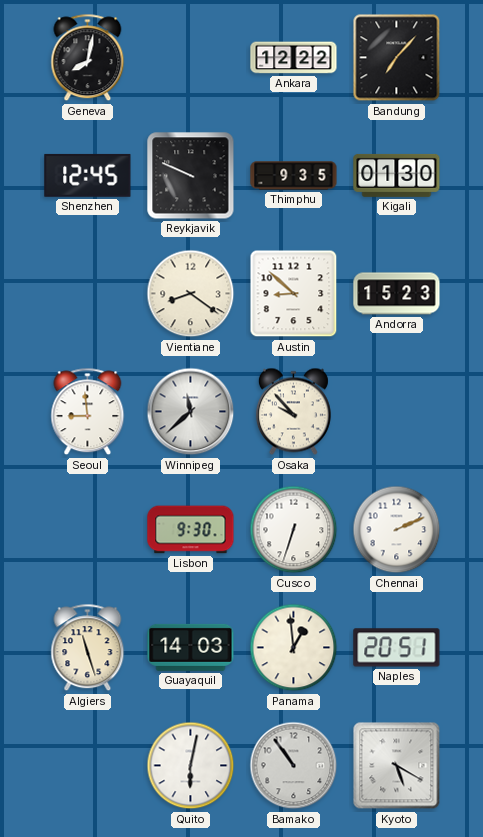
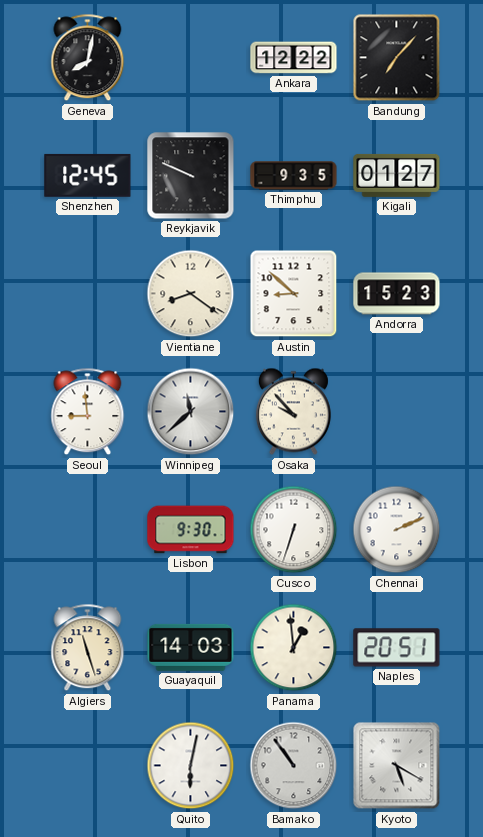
Kigali: 01:30 -> 01:27 (397, 175)
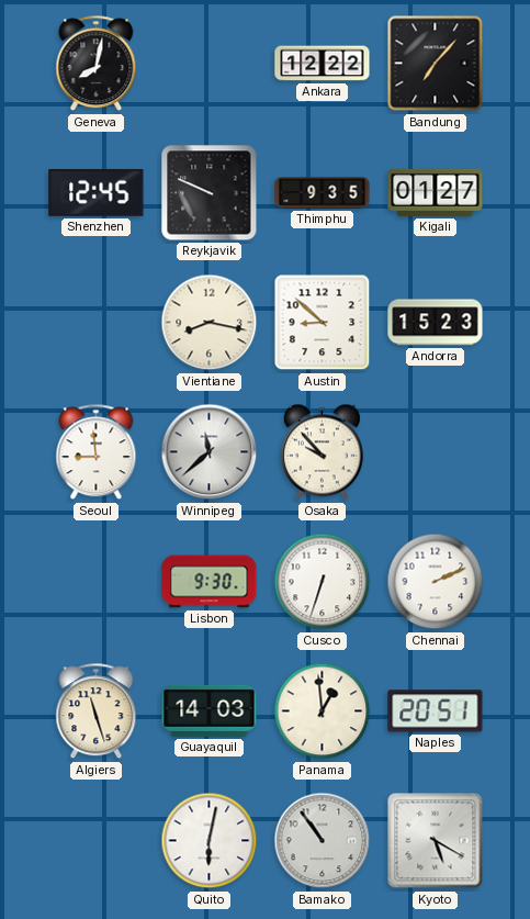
Vientiane: 8:21 -> 8:17 (210, 323)
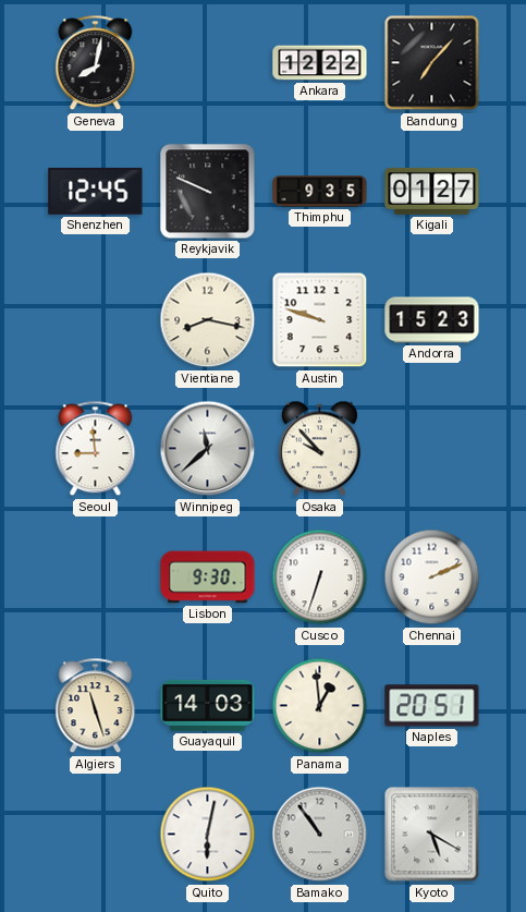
Austin: 8:52 -> 9:48 (320, 320)
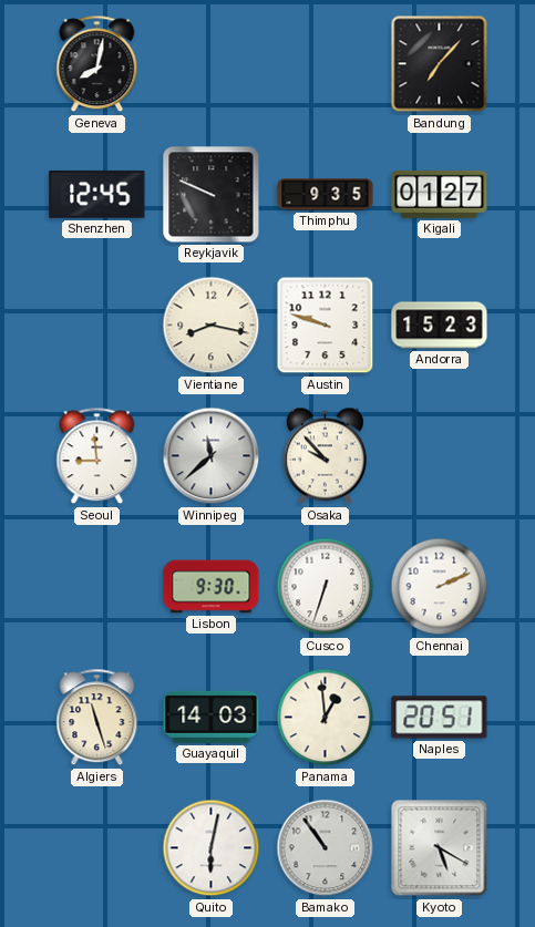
Ankara: 12:22 -> none (320, 63)
